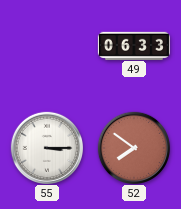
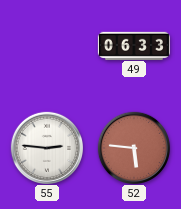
55: 3:15 -> 2:46 (46, 147)
52: 7:51 -> 5:46 (133, 147)
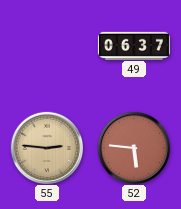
49: 06:33 -> 06:37 (134, 45)
55 dial: white -> champagne (46, 147)
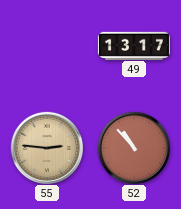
49: 06:37 -> 13:17 (134, 45)
52: 5:46 -> 10:53 (133, 147)
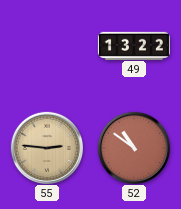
49: 13:17 -> 13:22 (134, 45)
52: 10:53 -> 10:51 (133, 147)
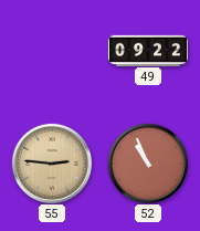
49: 13:22 -> 09:22 (148, 50)
52: 10:51 -> 10:56 (147, 162)
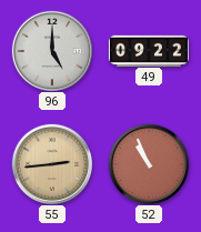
96: none -> 5:00 (51, 50)
55: 2:46 -> 2:44 (51, 163)
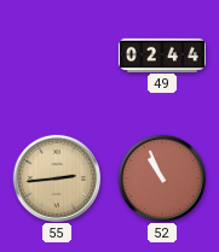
96: 5:00 -> none (51, 50)
49: 09:22 -> 02:44 (162, 54)
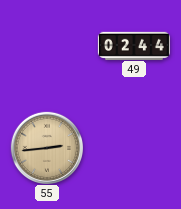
52: 10:56 -> none (161, 177)
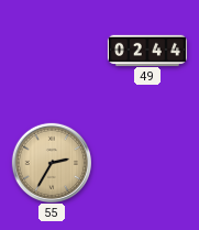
55: 2:44 -> 2:35 (51, 162)
